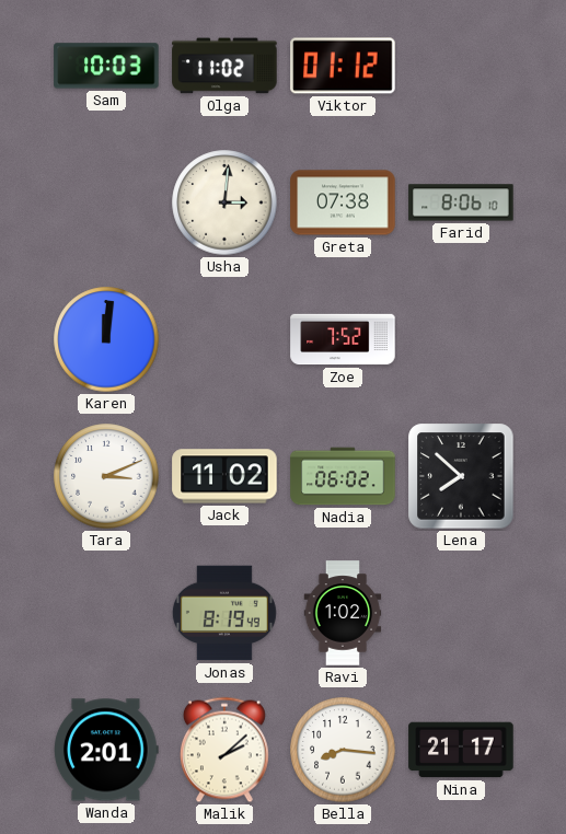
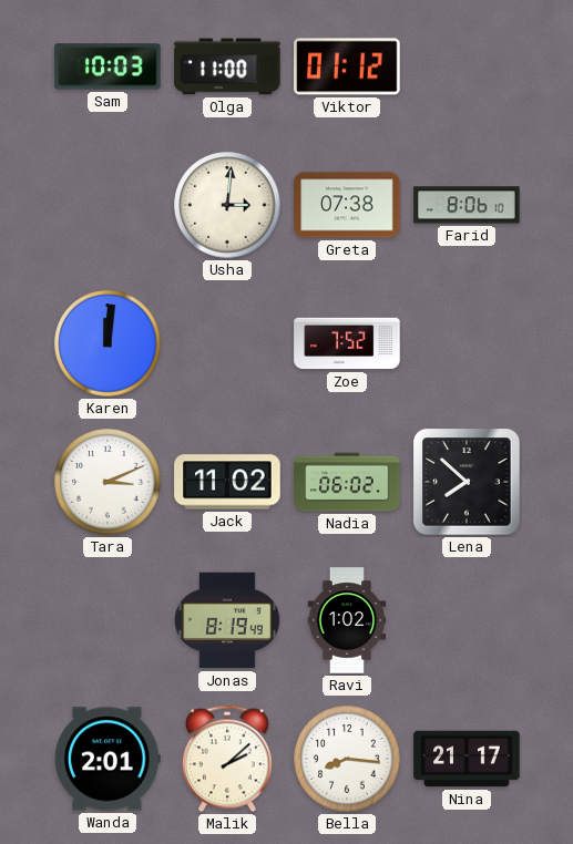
Olga: 11:02 -> 11:00 (227, 66)
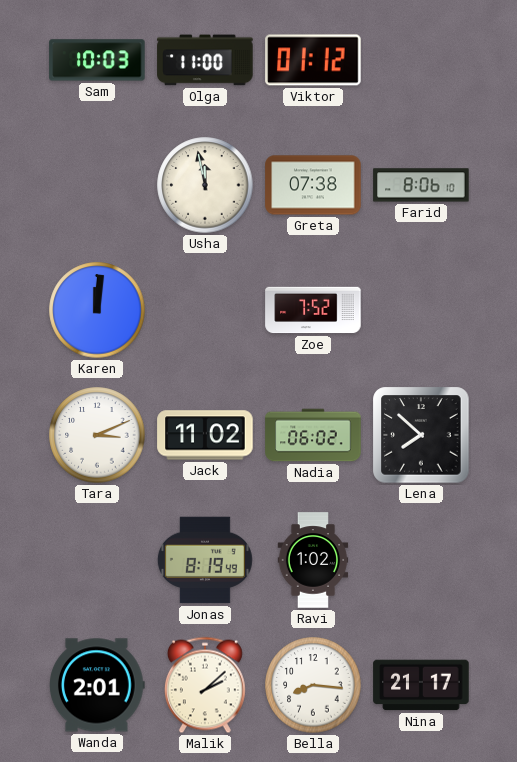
Usha: 3:01 -> 11:58 (205, 185)
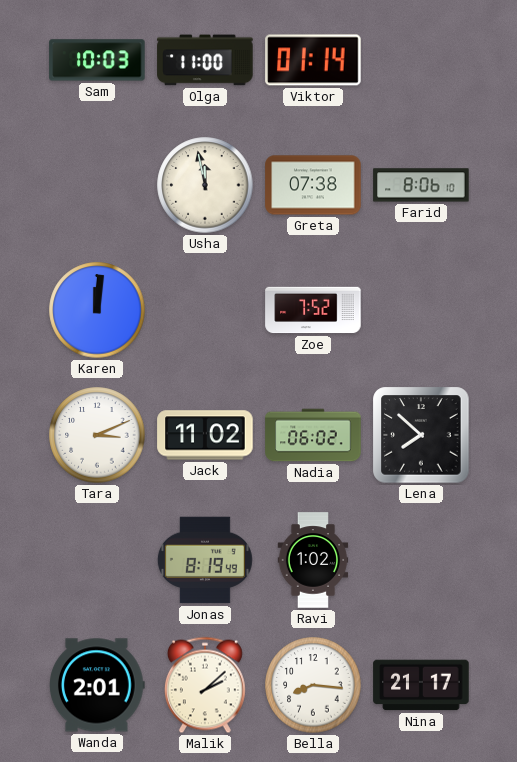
Viktor: 01:12 -> 01:14 (313, 60)
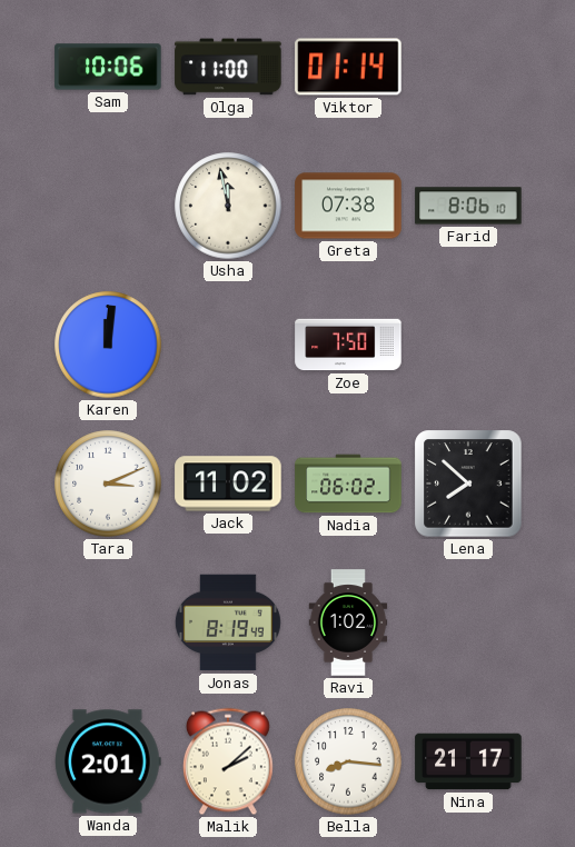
Sam: 10:03 -> 10:06 (108, 67)
Zoe: 7:52 -> 7:50 (348, 345)
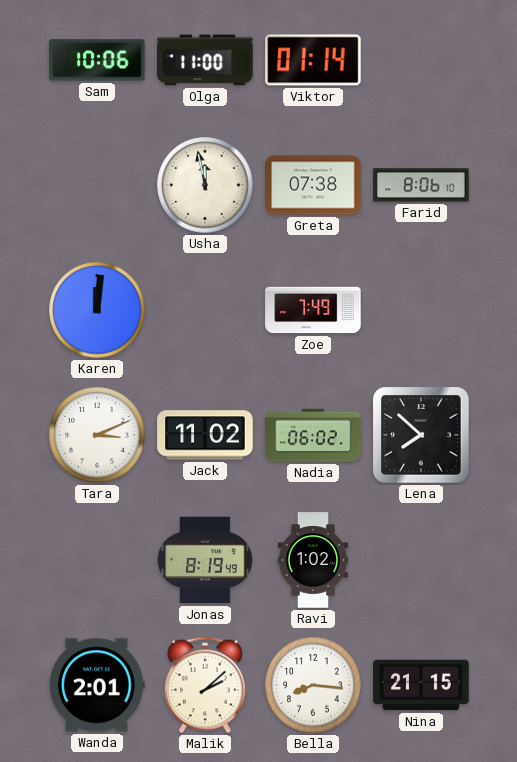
Zoe: 7:50 -> 7:49 (313, 310)
Nina: 21:17 -> 21:15 (421, 685)
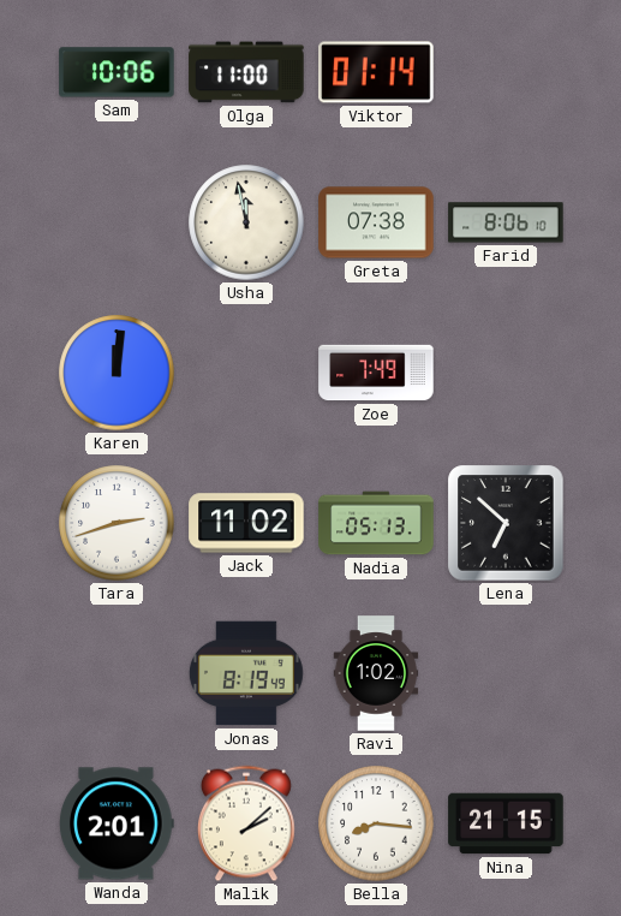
Tara: 3:11 -> 2:42 (117, 523)
Nadia: 06:02 -> 05:13 (376, 523)
Lena: 7:52 -> 6:52 (506, 523)
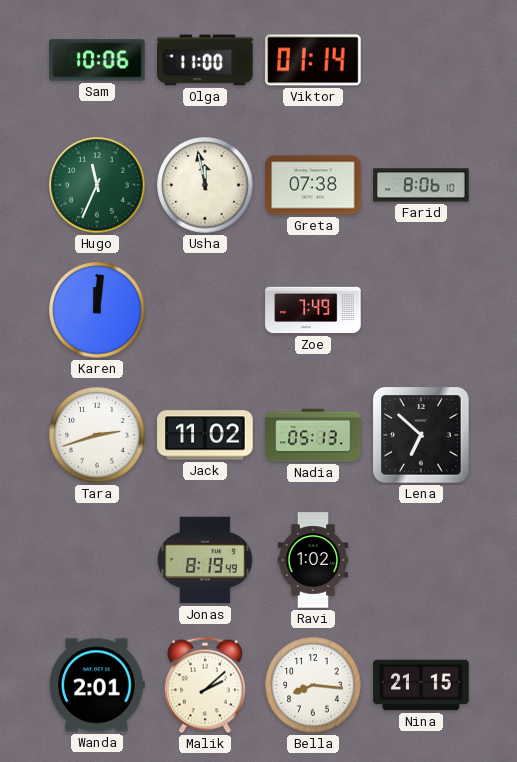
Hugo: none -> 11:34 (97, 185)
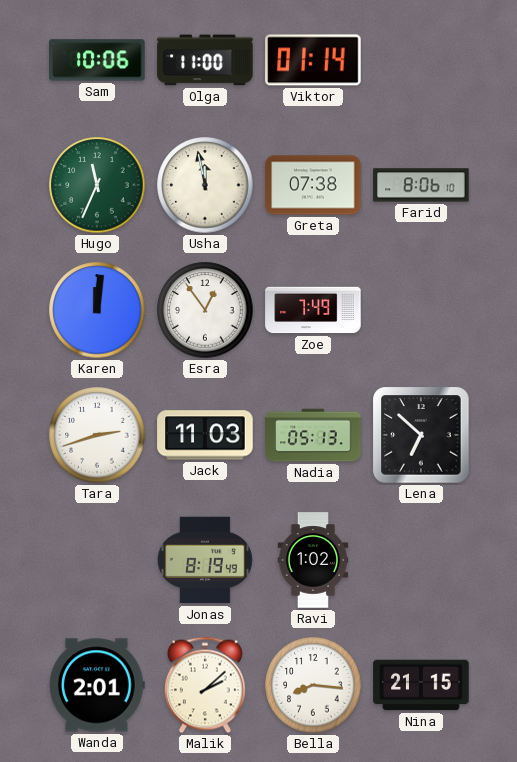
Esra: none -> 12:54 (205, 310)
Jack: 11:02 -> 11:03 (205, 435)
